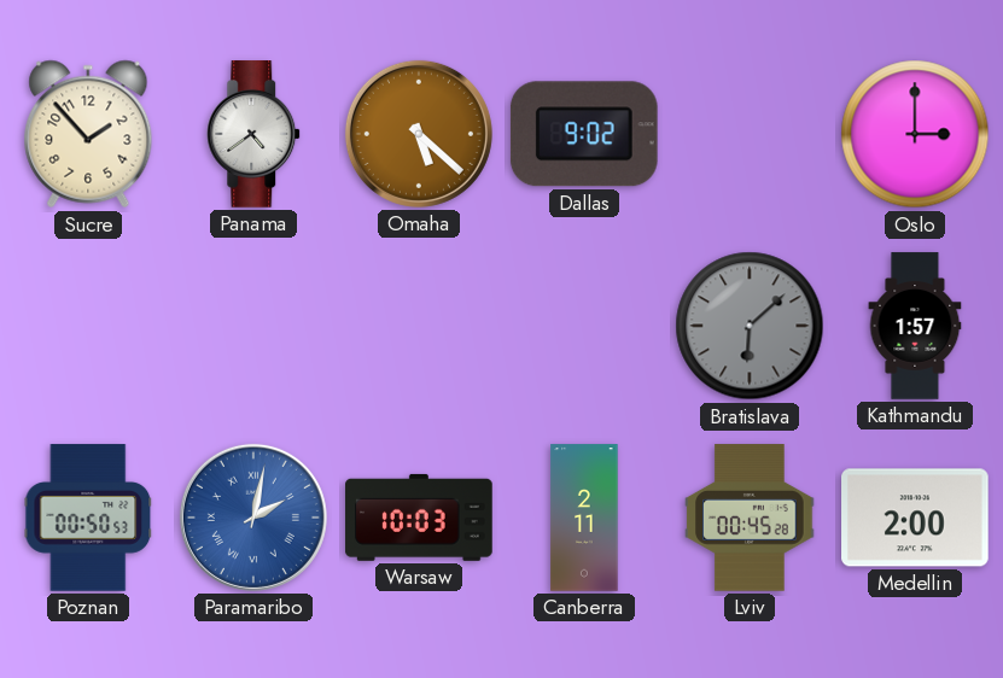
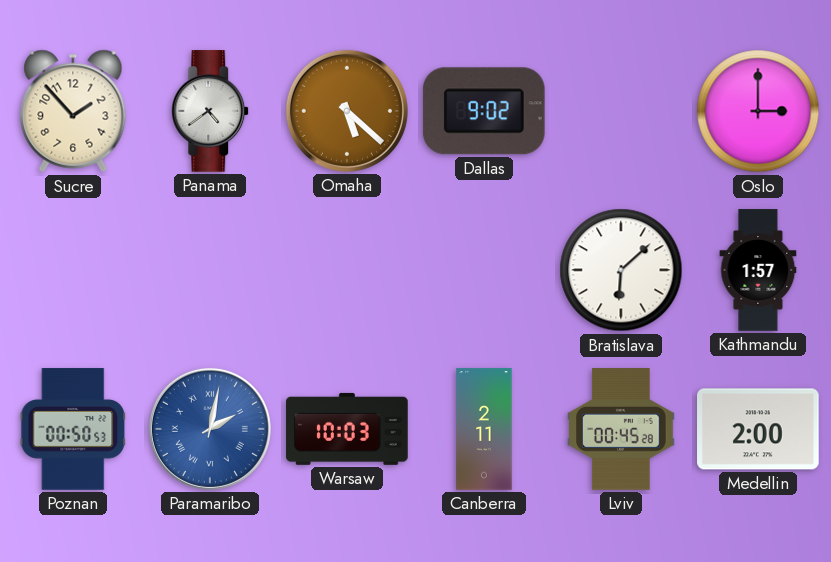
Bratislava dial: grey -> white (621, 270)
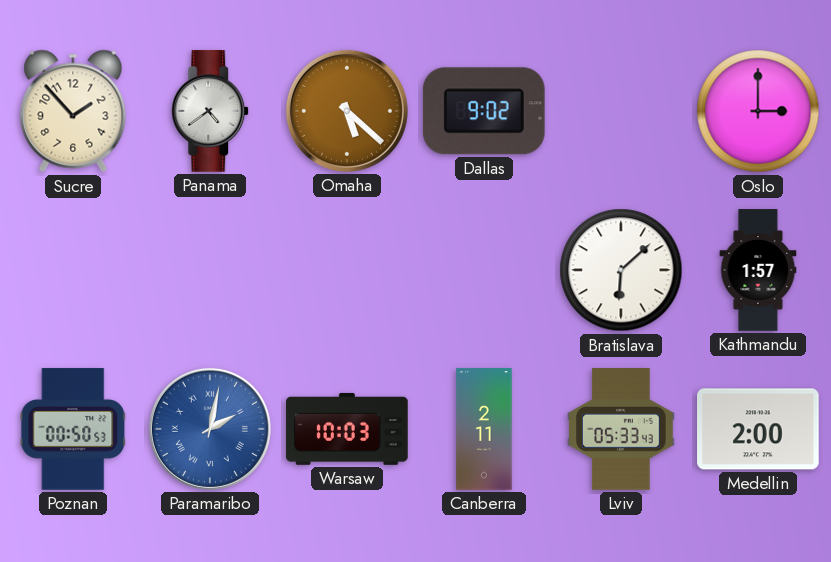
Lviv: 00:45 -> 05:33 (621, 429)
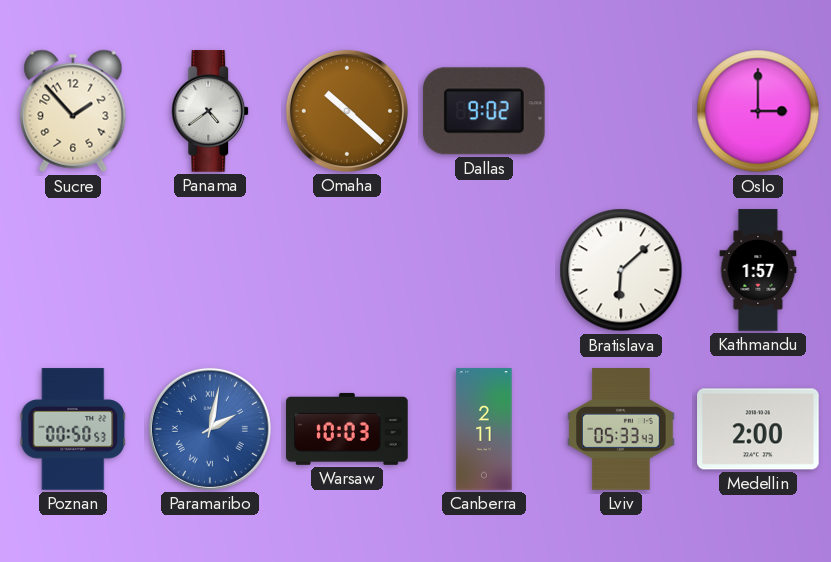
Omaha: 5:22 -> 10:22 (347, 111)
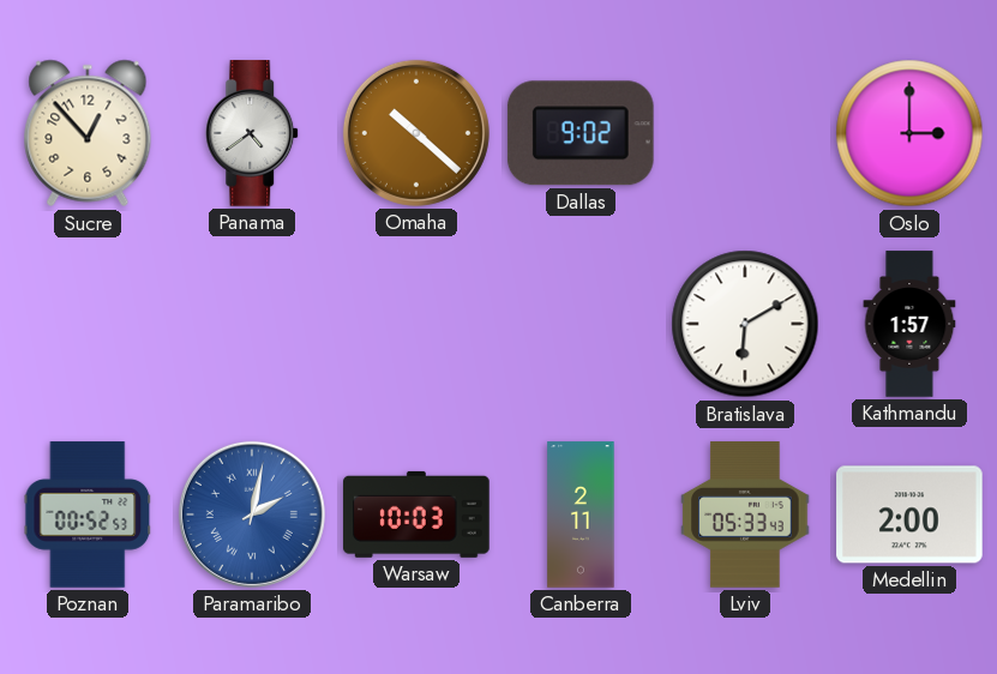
Sucre: 1:53 -> 12:53 (88, 133)
Bratislava: 6:08 -> 6:10 (745, 324)
Poznan: 00:50 -> 00:52 (88, 514)
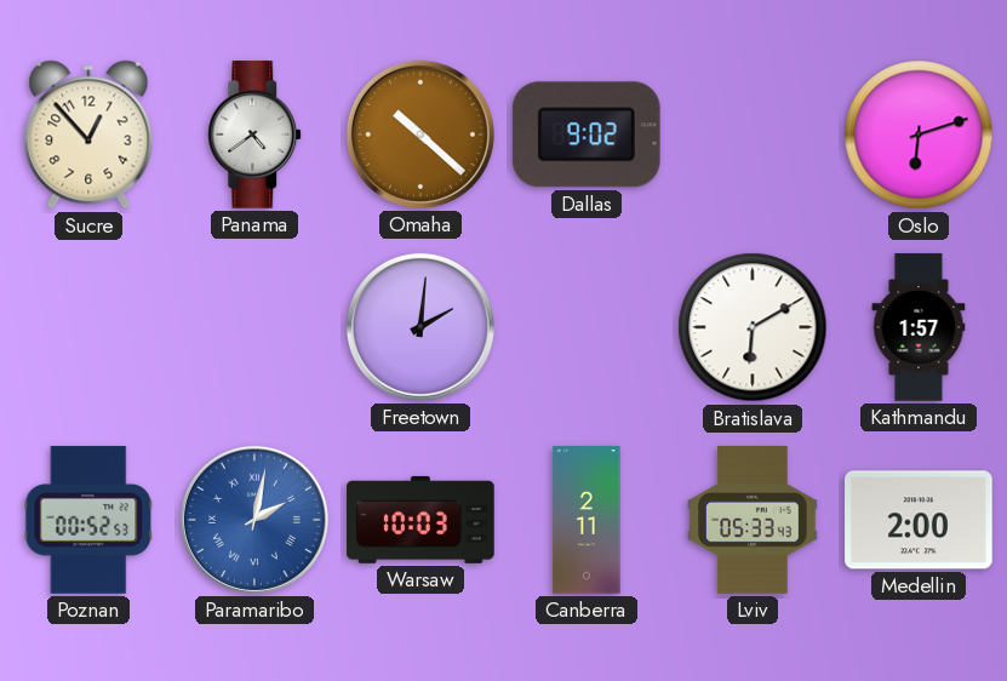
Oslo: 3:00 -> 6:12 (919, 135)
Freetown: none -> 2:01 (420, 327)
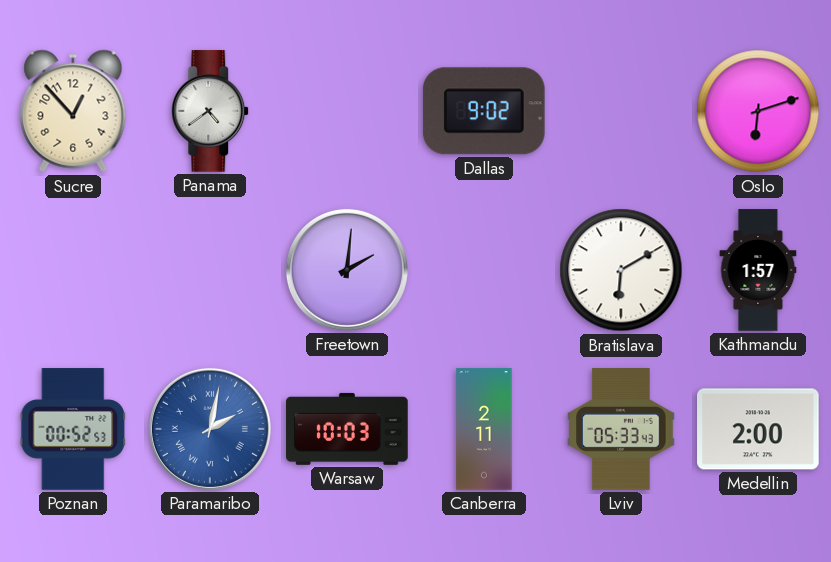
Omaha: 10:22 -> none (420, 135)
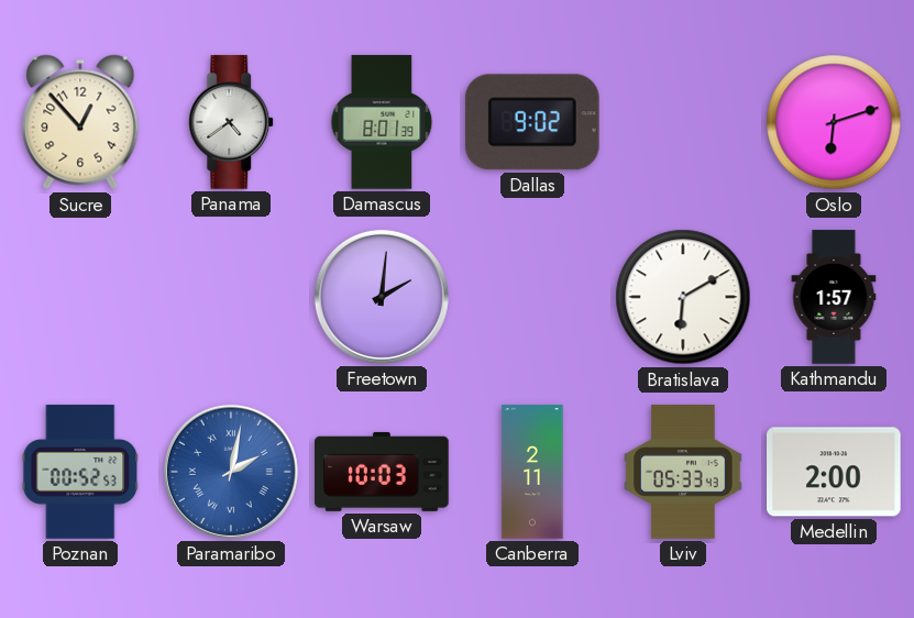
Damascus: none -> 8:01 (382, 122)
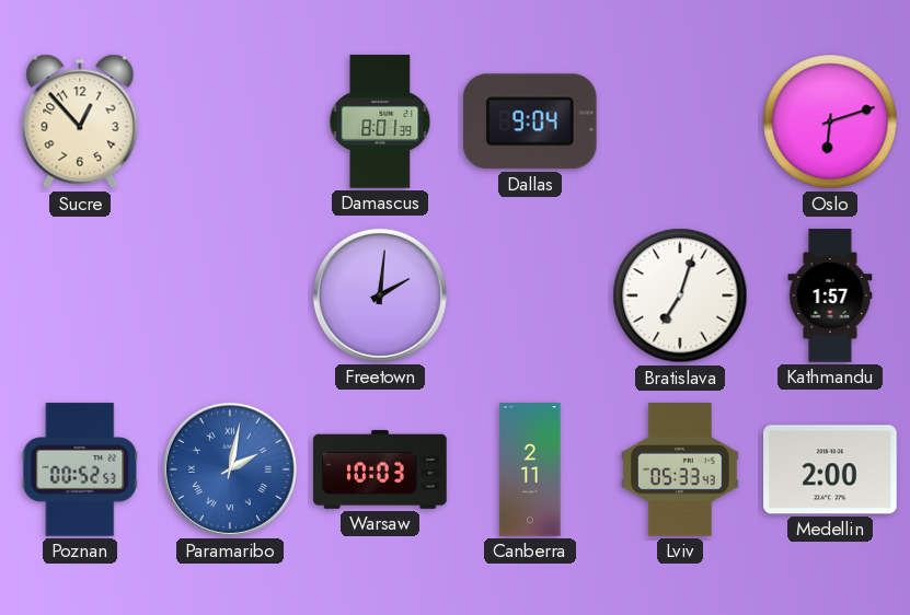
Panama: 4:39 -> none (232, 122)
Dallas: 9:02 -> 9:04 (530, 121)
Bratislava: 6:10 -> 7:03 (680, 295)
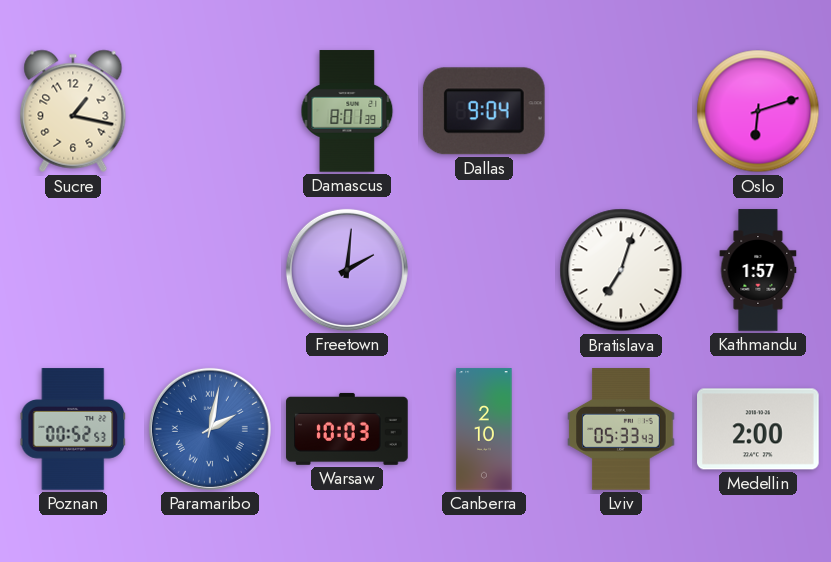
Sucre: 12:53 -> 1:17 (73, 111)
Canberra: 2:11 -> 2:10 (484, 429)
